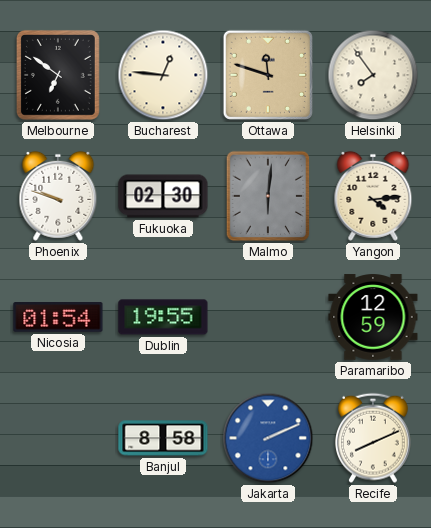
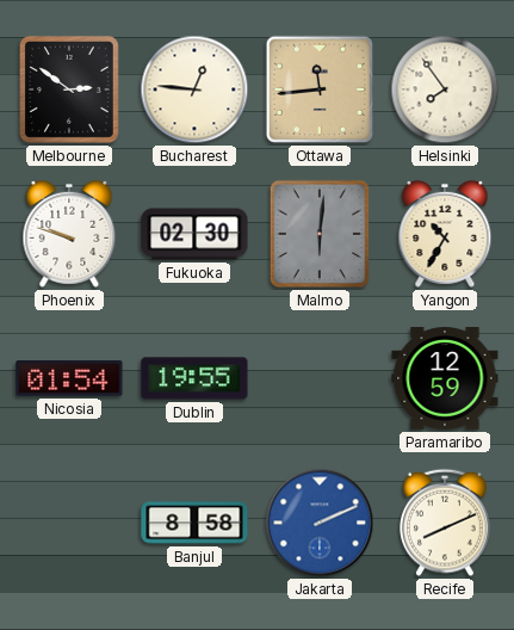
Melbourne: 6:51 -> 2:51 (69, 89)
Ottawa: 11:48 -> 11:44 (320, 89)
Yangon: 4:14 -> 10:35 (445, 234)
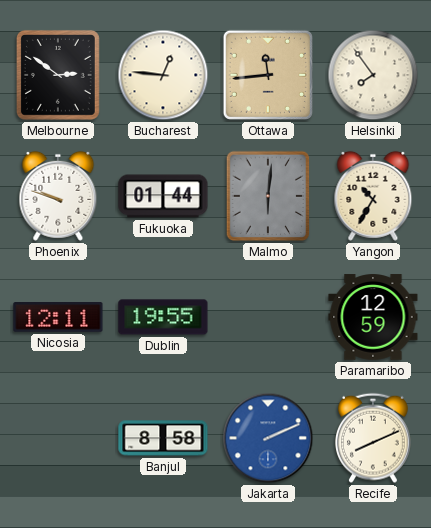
Fukuoka: 02:30 -> 01:44 (163, 196)
Nicosia: 01:54 -> 12:11 (58, 317)
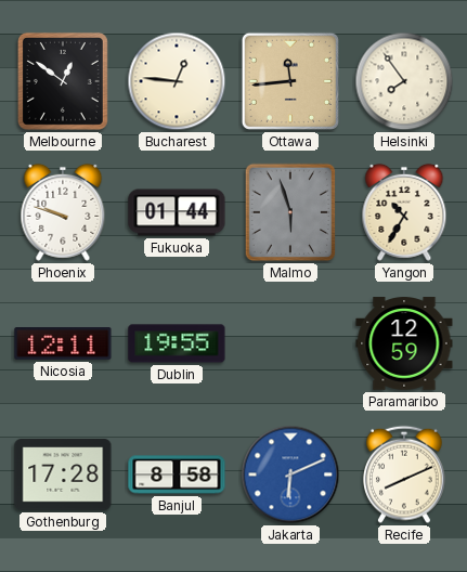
Melbourne: 2:51 -> 12:51 (63, 81)
Malmo: 6:01 -> 5:57 (290, 212)
Gothenburg: none -> 17:28 (63, 474)
Jakarta: 2:11 -> 6:11 (290, 474)
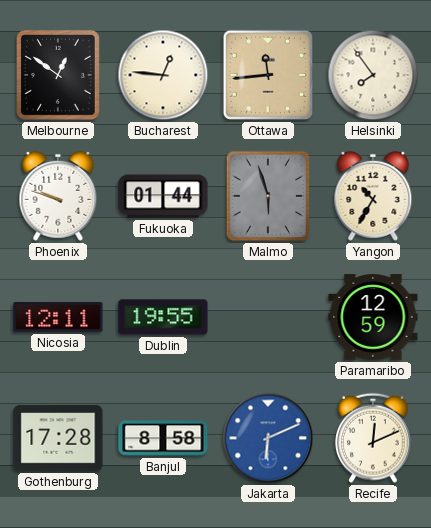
Recife: 8:11 -> 12:11 (374, 438)
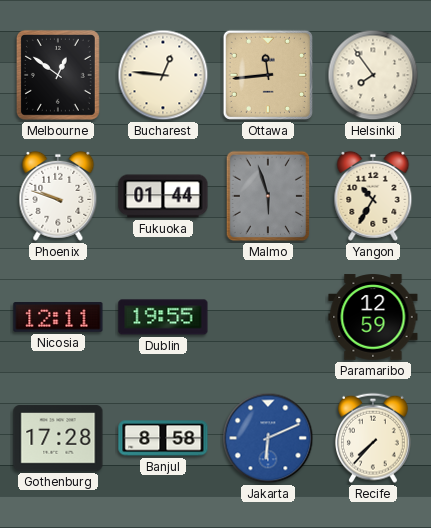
Recife: 12:11 -> 7:37 (374, 438)
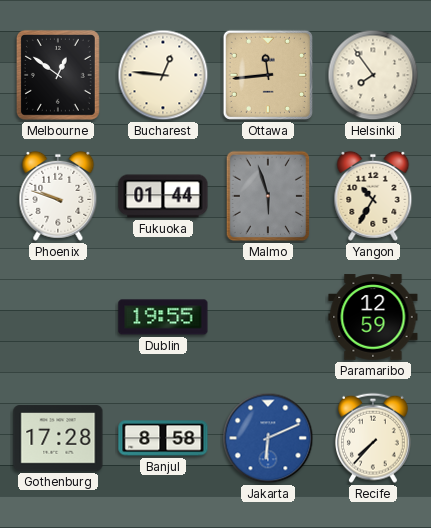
Nicosia: 12:11 -> none (58, 317)
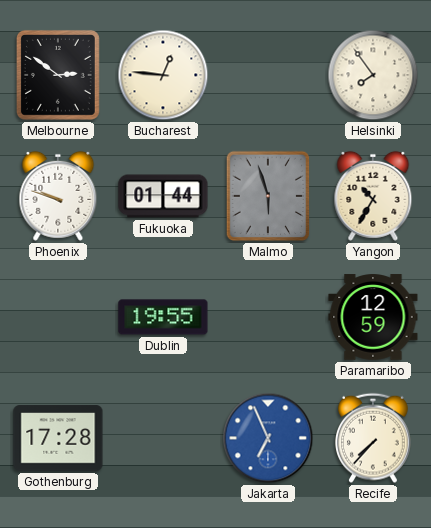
Melbourne: 12:51 -> 2:51 (58, 75)
Ottawa: 11:44 -> none (268, 75)
Banjul: 8:58 -> none (163, 438)
Jakarta: 6:11 -> 6:56 (268, 438)
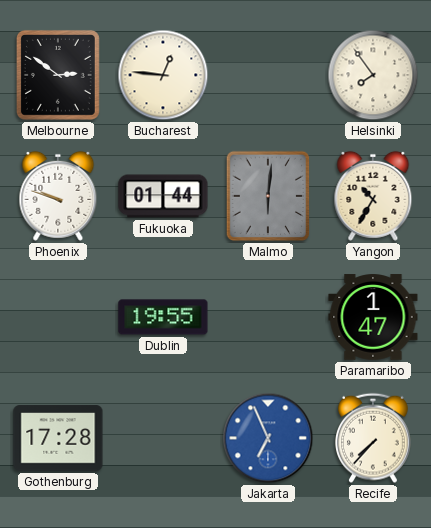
Malmo: 5:57 -> 6:01 (268, 196)
Paramaribo: 12:59 -> 1:47 (373, 317)
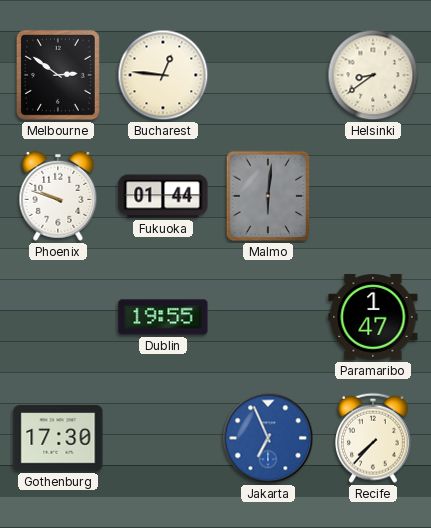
Helsinki: 7:54 -> 8:39 (373, 75)
Yangon: 10:35 -> none (373, 196)
Gothenburg: 17:28 -> 17:30 (58, 438)
